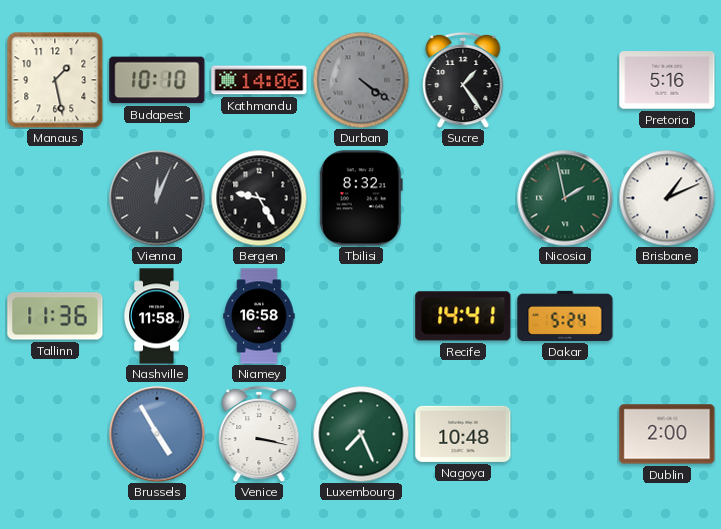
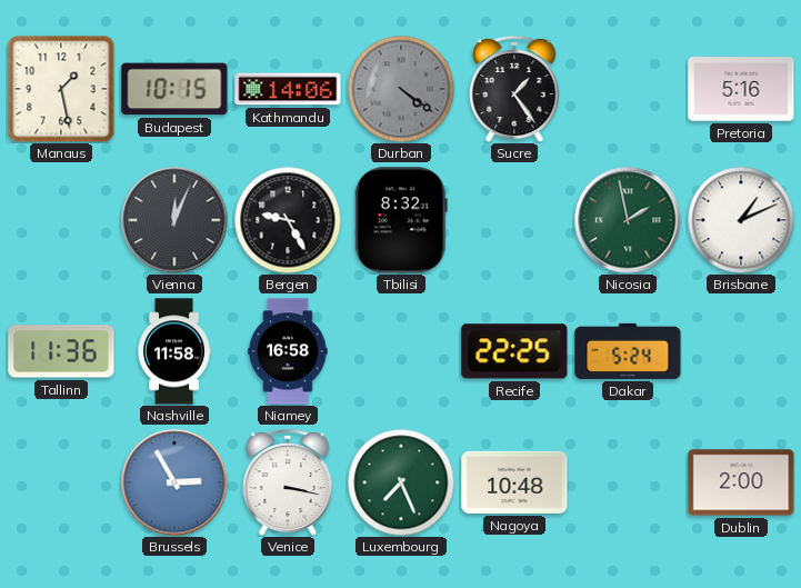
Budapest: 10:10 -> 10:15 (174, 89)
Recife: 14:41 -> 22:25 (514, 351)
Brussels: 4:55 -> 2:55 (174, 482)
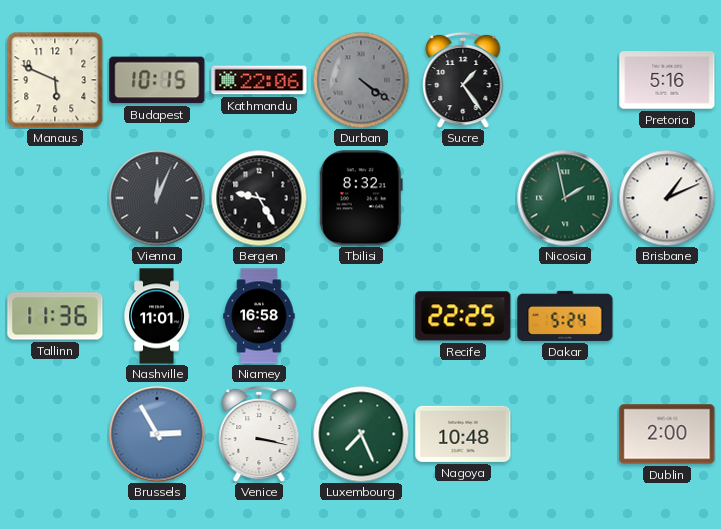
Manaus: 1:28 -> 5:49 (55, 80)
Kathmandu: 14:06 -> 22:06 (259, 80)
Nashville: 11:58 -> 11:01 (156, 316)
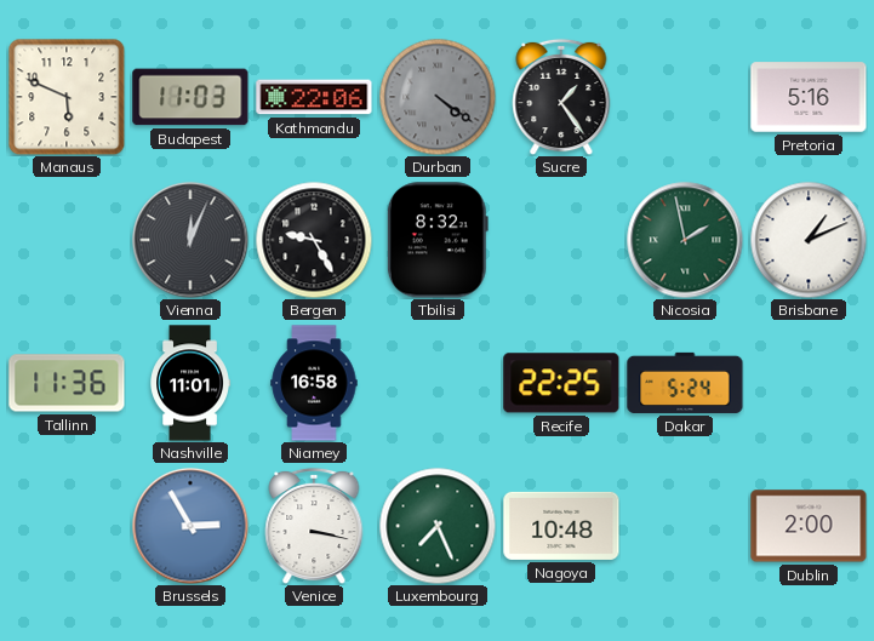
Budapest: 10:15 -> 11:03 (190, 97)
